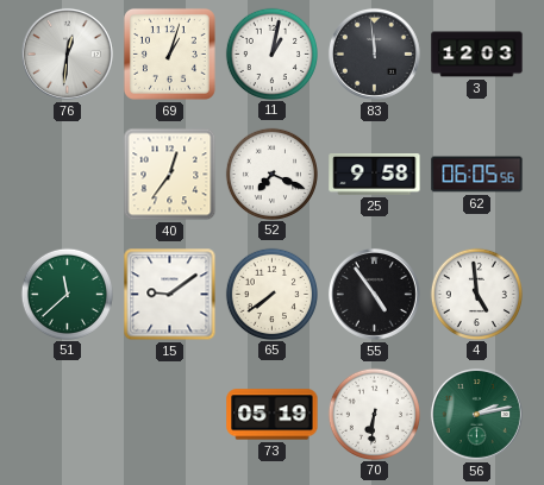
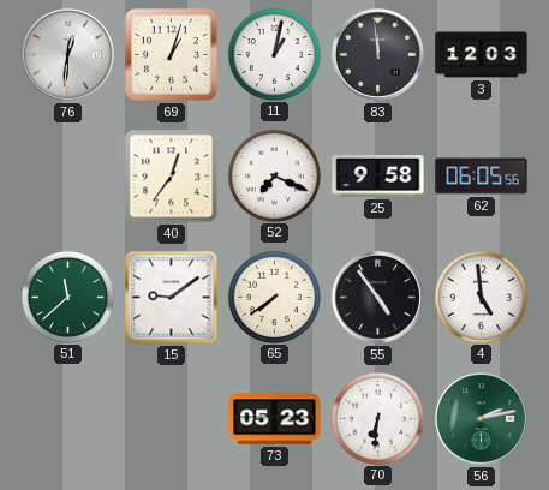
73: 05:19 -> 05:23 (275, 419)
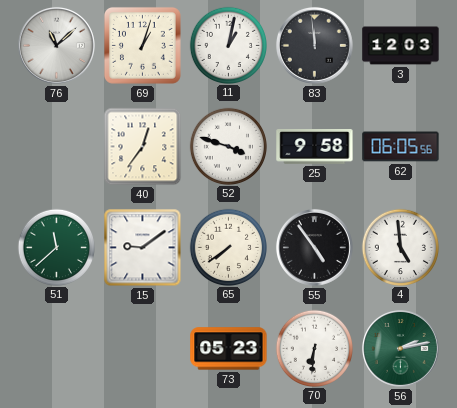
76: 12:31 -> 11:08 (56, 45)
52: 7:19 -> 3:48 (228, 146)
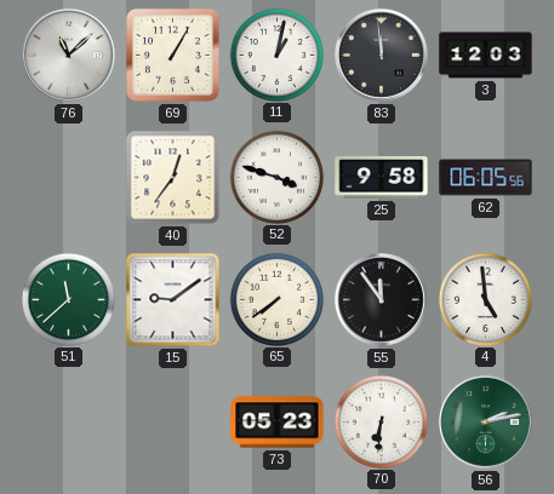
69: 1:03 -> 1:05 (172, 54)
55: 4:54 -> 11:54 (381, 299)
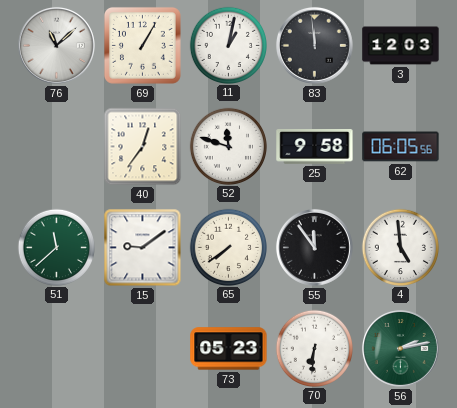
52: 3:48 -> 11:48 (228, 146)
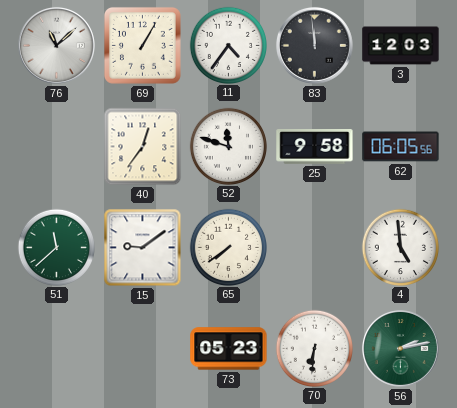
11: 1:02 -> 4:36 (228, 45)
55: 11:54 -> none (314, 247)
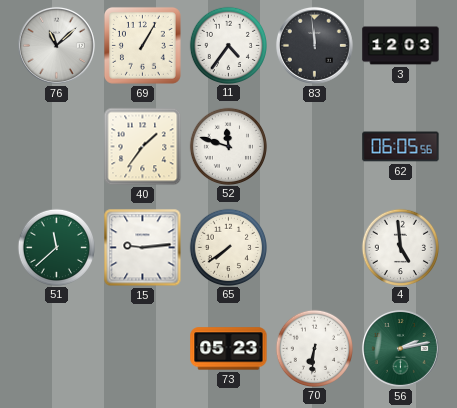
40: 12:36 -> 1:36 (143, 147)
25: 9:58 -> none (315, 147)
15: 9:09 -> 9:14 (143, 248)
